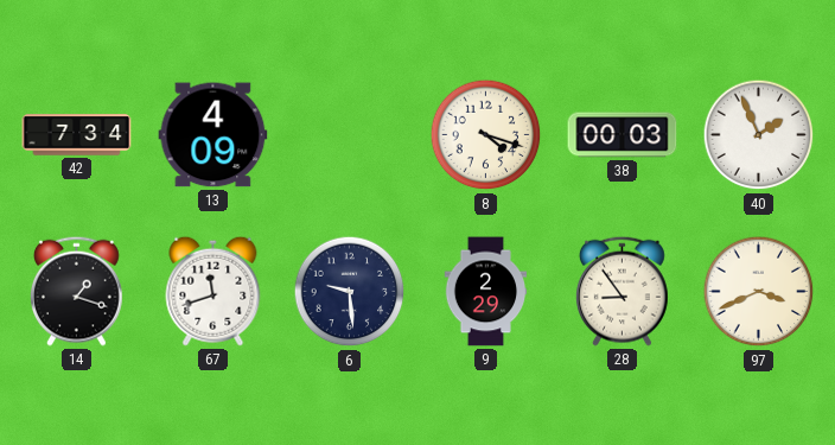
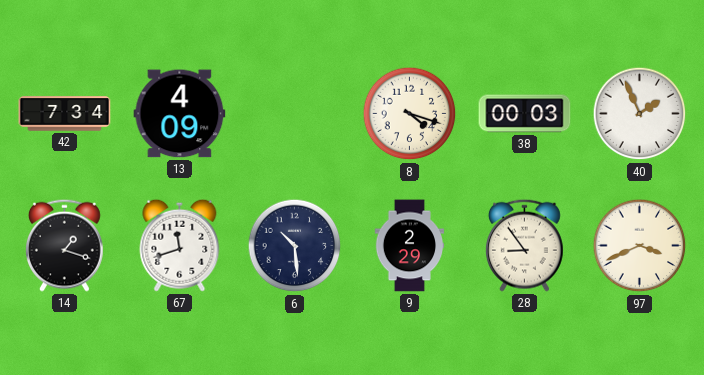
6: 9:29 -> 10:29 (295, 246)
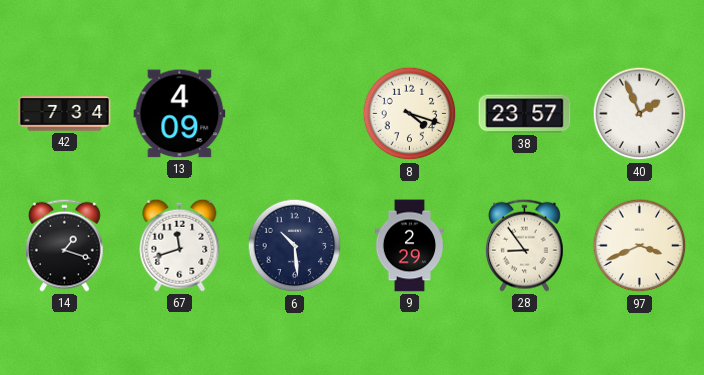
38: 00:03 -> 23:57 (525, 114)
